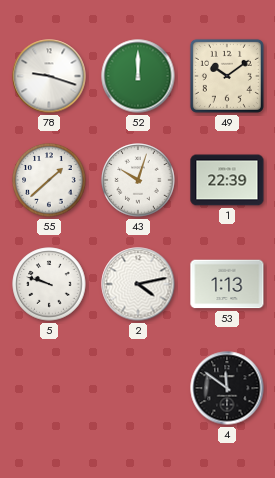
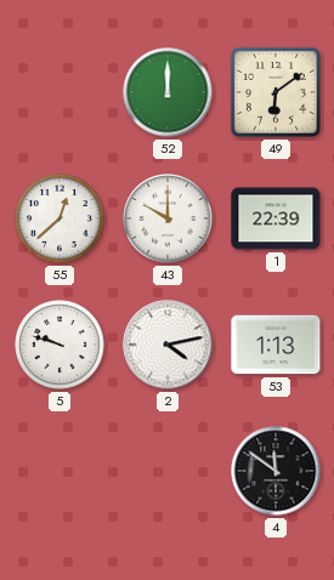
78: 9:18 -> none (49, 76)
49: 10:09 -> 6:09 (276, 92)
55: 1:38 -> 12:38 (60, 218)
43: 10:03 -> 10:00 (168, 218)
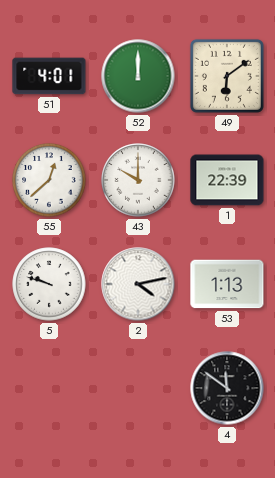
51: none -> 4:01 (49, 76)
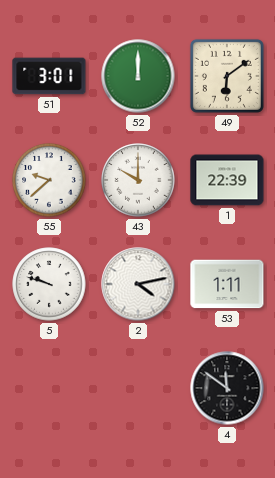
51: 4:01 -> 3:01 (49, 76)
55: 12:38 -> 9:38 (49, 180)
53: 1:13 -> 1:11 (227, 284)
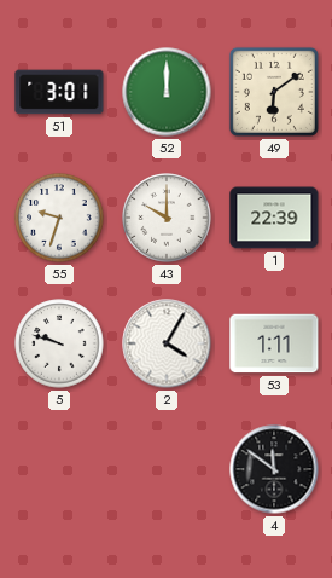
55: 9:38 -> 9:33 (59, 218)
2: 4:13 -> 4:05 (167, 343)
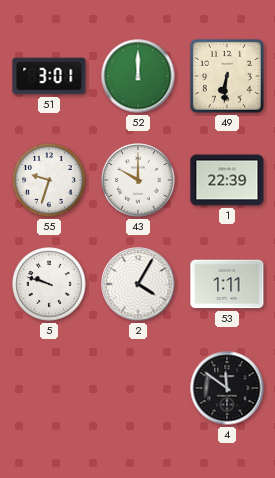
49: 6:09 -> 6:31 (227, 76)
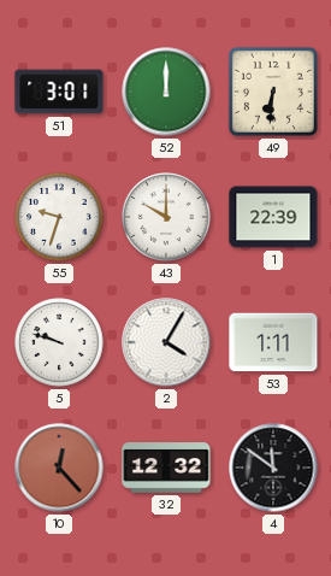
10: none -> 12:23 (59, 468)
32: none -> 12:32 (166, 468)
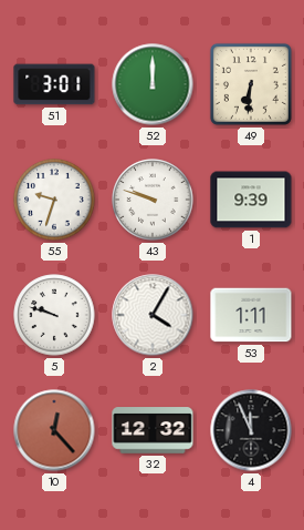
43: 10:00 -> 9:48 (153, 200)
1: 22:39 -> 9:39 (251, 200)
4: 11:51 -> 11:56 (251, 430)
